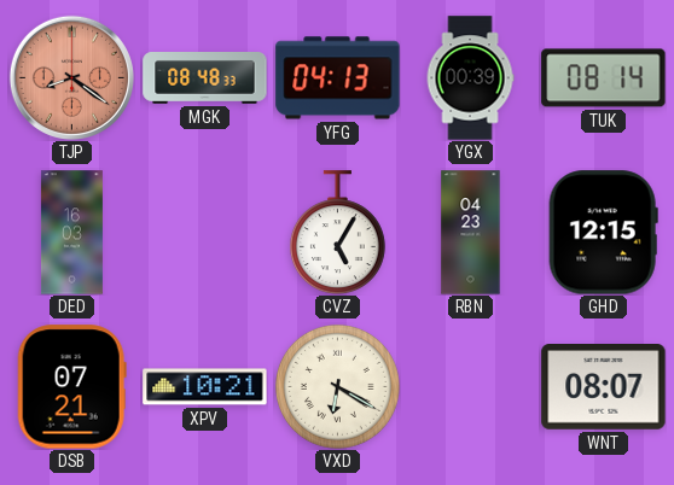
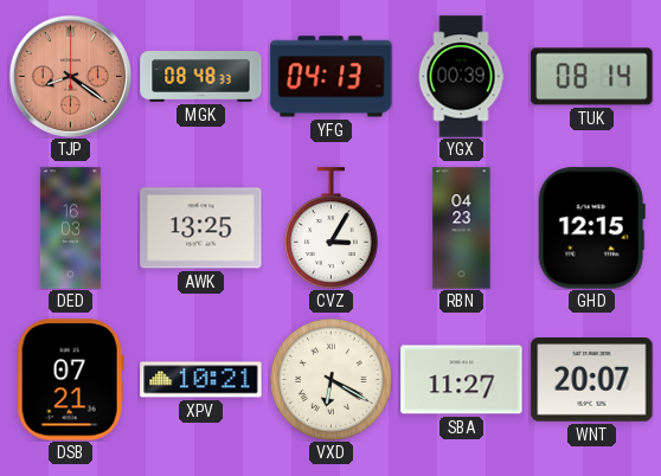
AWK: none -> 13:25 (201, 229)
CVZ: 5:05 -> 3:05 (330, 227)
SBA: none -> 11:27 (462, 380)
WNT: 08:07 -> 20:07 (592, 380)
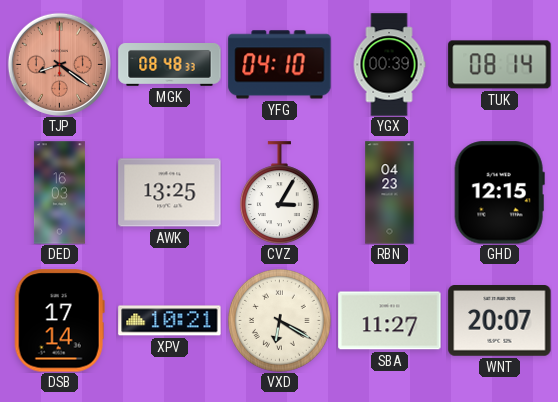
YFG: 04:13 -> 04:10 (280, 65)
DSB: 07:21 -> 17:14 (59, 321)
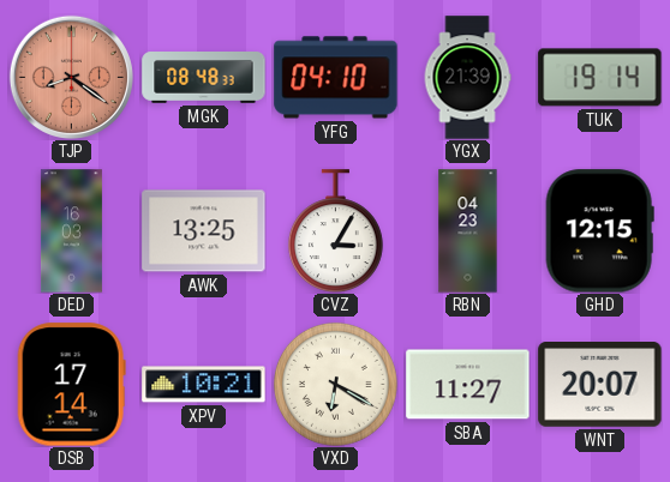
YGX: 00:39 -> 21:39 (467, 78)
TUK: 08:14 -> 19:14 (600, 78)
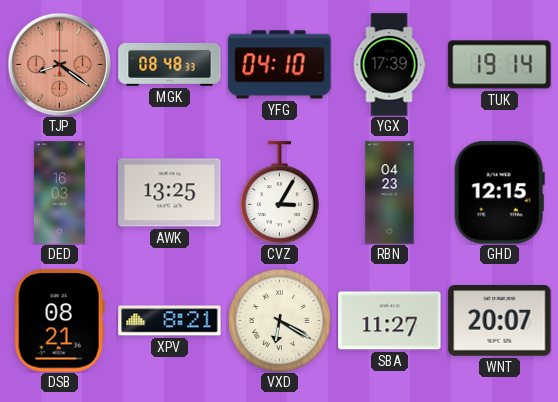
YGX: 21:39 -> 17:39 (389, 65)
DSB: 17:14 -> 08:21 (59, 321)
XPV: 10:21 -> 8:21 (170, 321)
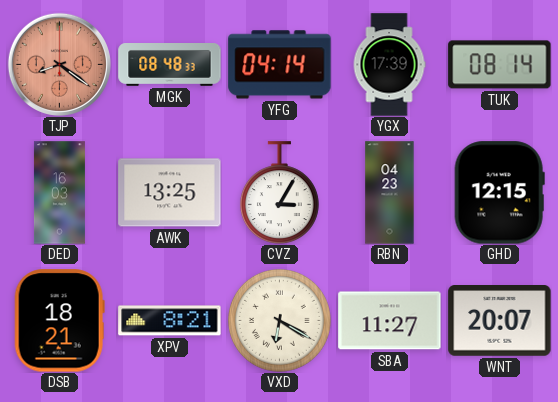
YFG: 04:10 -> 04:14 (280, 65)
TUK: 19:14 -> 08:14 (500, 65)
DSB: 08:21 -> 18:21 (59, 321)
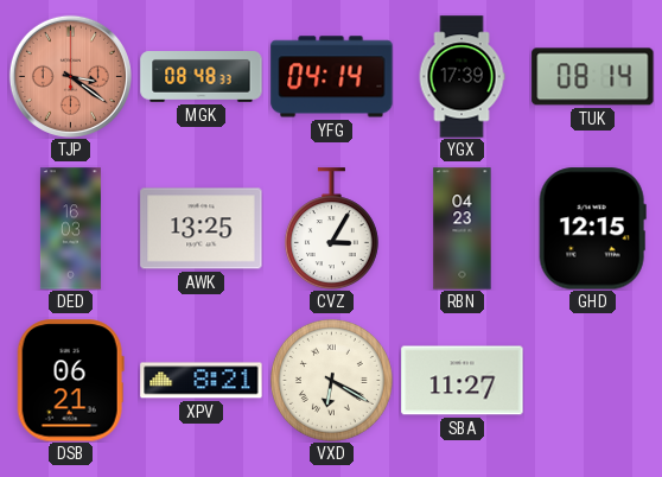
TJP: 8:21 -> 3:21 (70, 76)
DSB: 18:21 -> 06:21 (70, 381)
WNT: 20:07 -> none (500, 321)
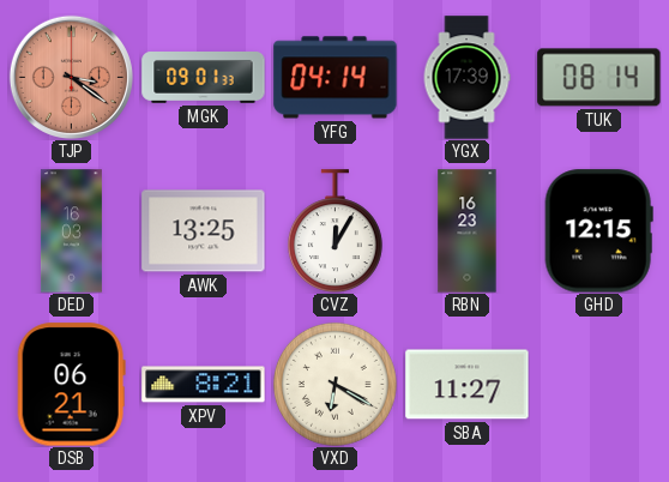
MGK: 08:48 -> 09:01 (204, 78)
CVZ: 3:05 -> 12:05 (334, 230)
RBN: 04:23 -> 16:23 (468, 231)
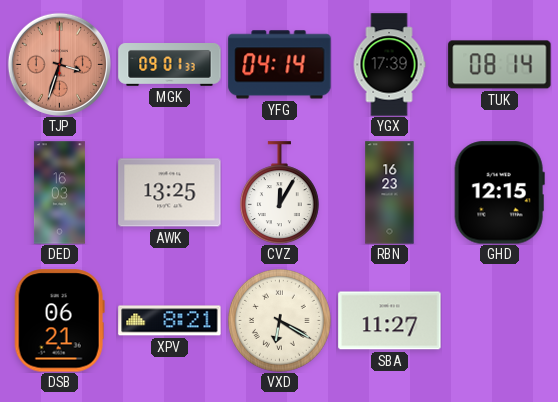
TJP: 3:21 -> 3:33 (59, 64)
